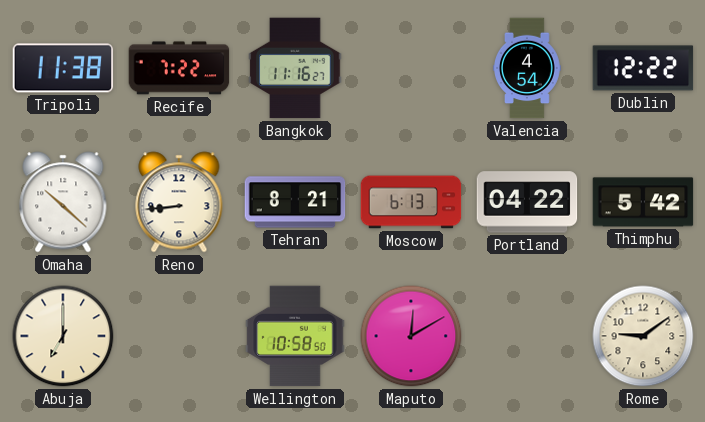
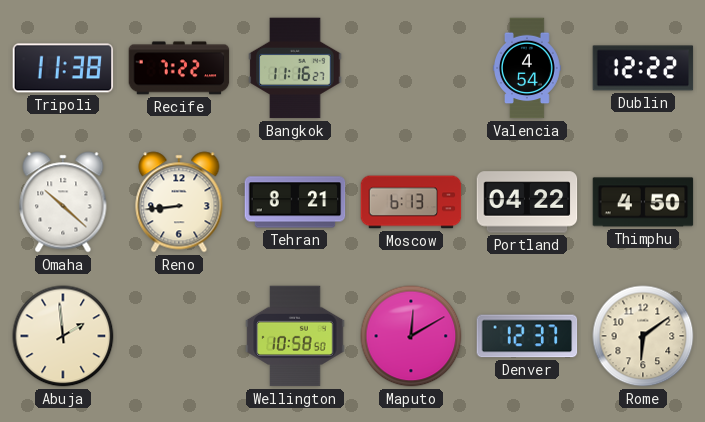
Thimphu: 5:42 -> 4:50 (643, 202)
Abuja: 7:00 -> 1:59 (63, 336)
Denver: none -> 12:37 (527, 336)
Rome: 9:09 -> 6:09 (643, 336)
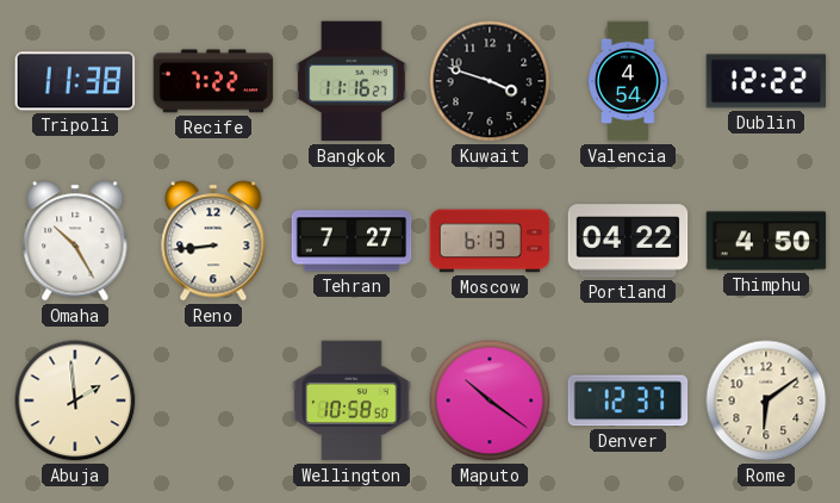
Kuwait: none -> 3:48 (490, 81)
Omaha: 10:22 -> 10:25 (75, 241)
Tehran: 8:21 -> 7:27 (351, 241)
Maputo: 12:10 -> 10:21 (490, 400)
